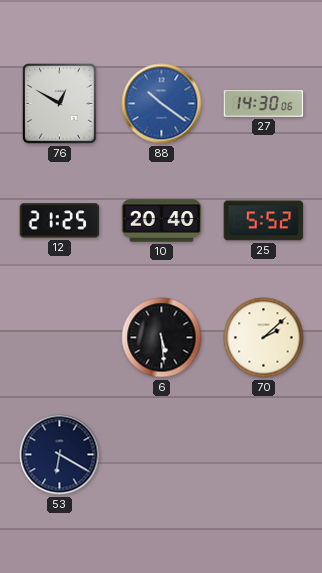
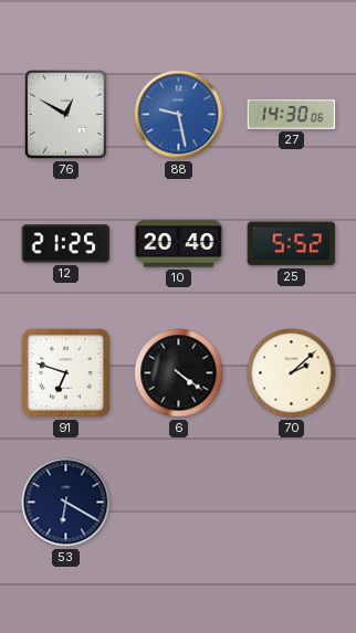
88: 10:21 -> 9:28 (179, 115)
91: none -> 6:48 (66, 373)
6: 5:29 -> 4:21 (179, 373)
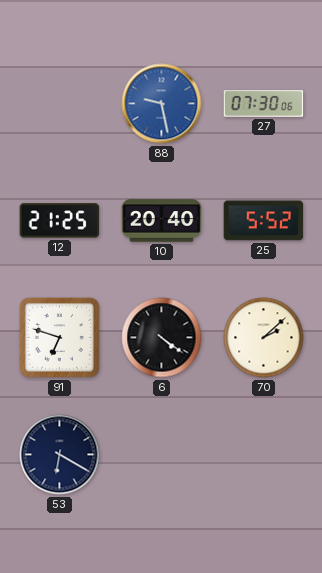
76: 12:50 -> none (66, 115)
27: 14:30 -> 07:30 (264, 104)
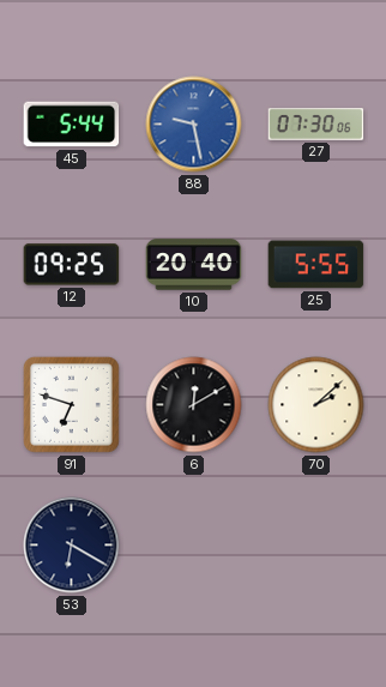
45: none -> 5:44 (72, 125)
12: 21:25 -> 09:25 (72, 265)
25: 5:52 -> 5:55 (316, 265)
6: 4:21 -> 12:10 (194, 405)
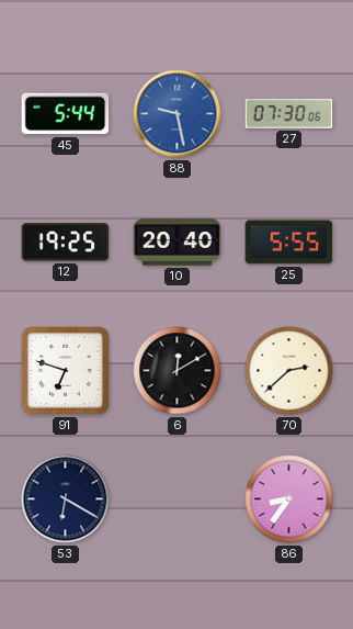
12: 09:25 -> 19:25 (66, 243)
70: 2:08 -> 2:38 (289, 371)
86: none -> 8:36 (289, 499)
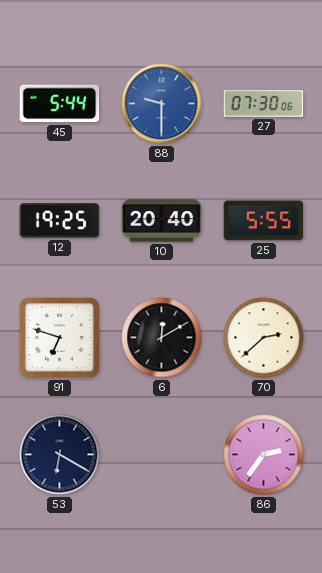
88: 9:28 -> 9:30 (162, 104)
86: 8:36 -> 2:36 (264, 455)
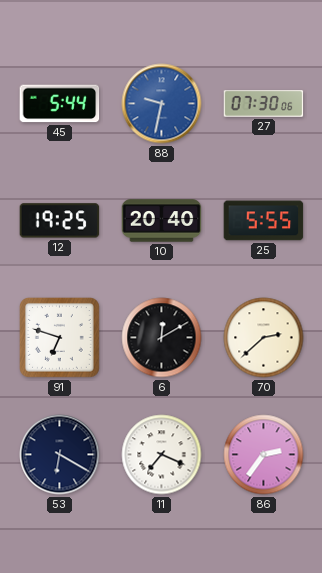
88: 9:30 -> 9:32 (162, 104)
11: none -> 7:19 (162, 455)
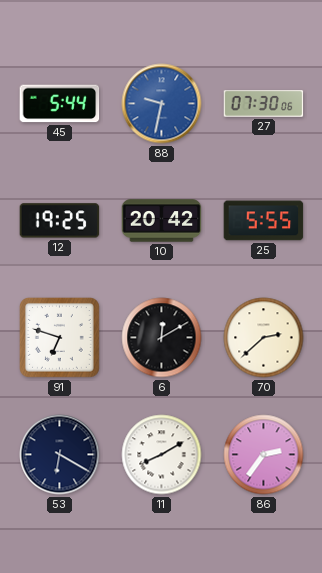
10: 20:40 -> 20:42 (162, 221)
11: 7:19 -> 8:10 (162, 455)
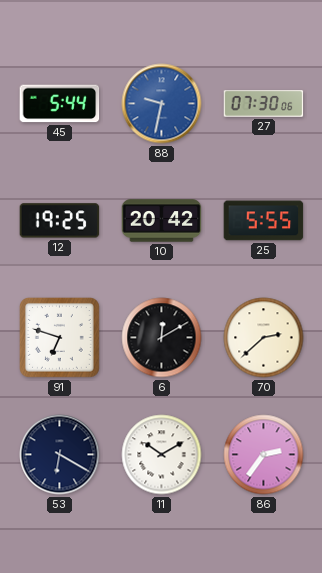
11: 8:10 -> 10:10 (162, 455)
